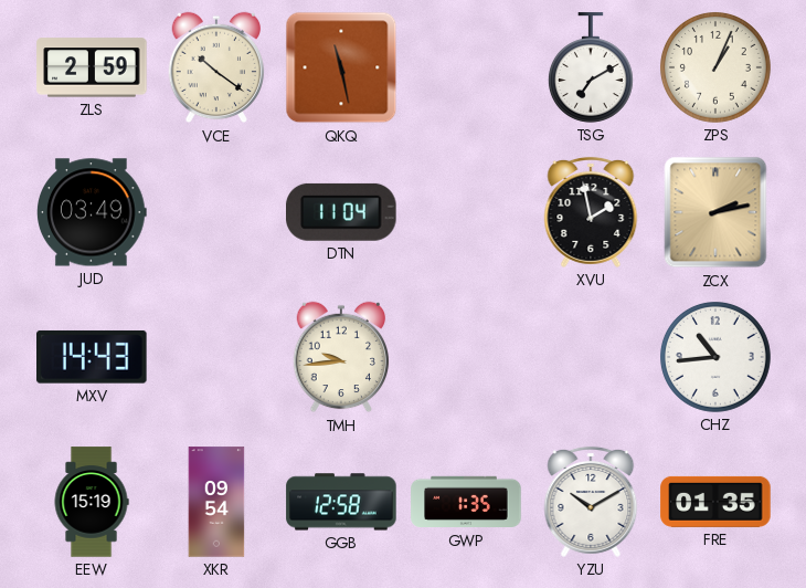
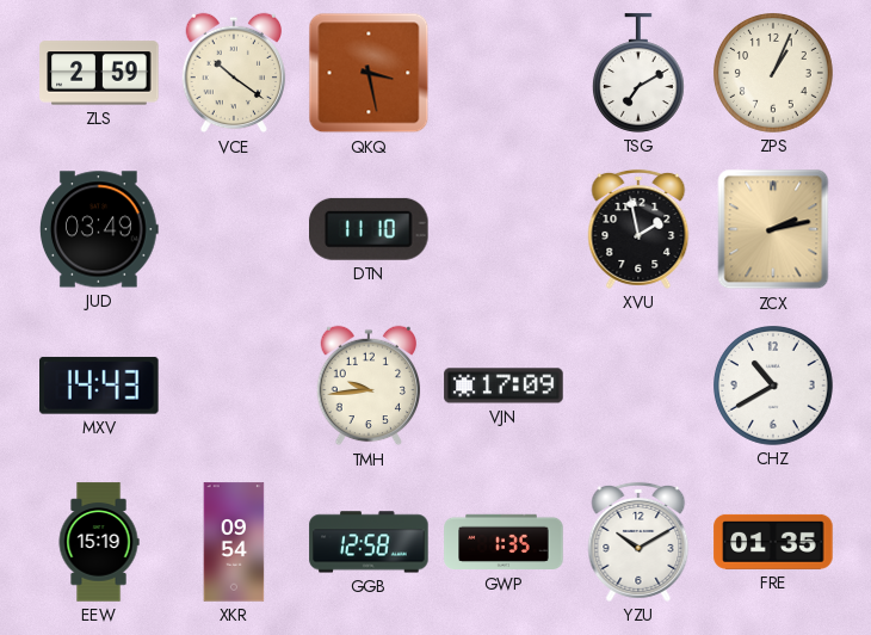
QKQ: 11:28 -> 3:28 (369, 73)
DTN: 11:04 -> 11:10 (370, 229)
VJN: none -> 17:09 (504, 386)
CHZ: 10:44 -> 10:40 (774, 387)
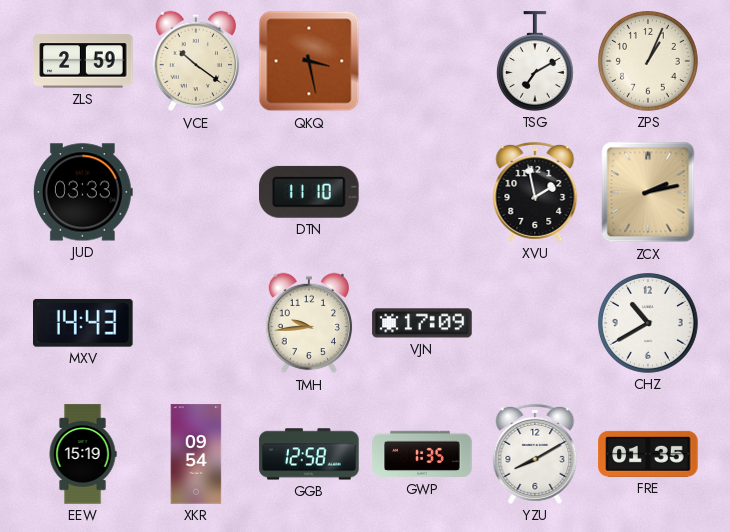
JUD: 03:49 -> 03:33 (84, 192)
YZU: 10:10 -> 8:10 (535, 454)
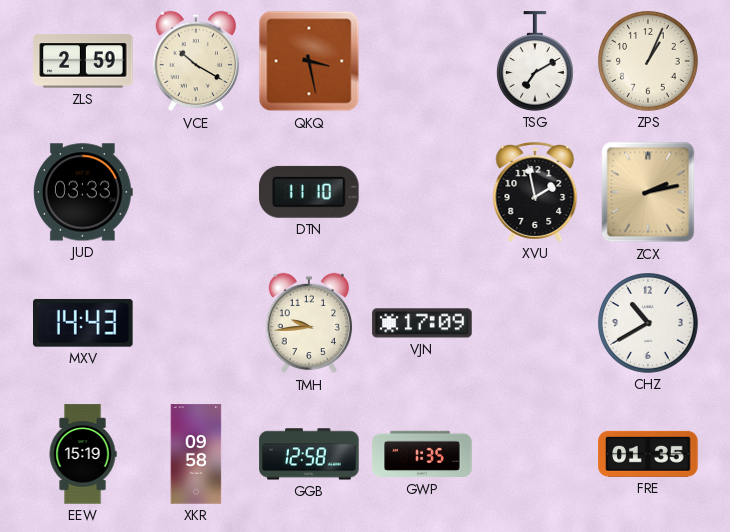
VCE: 10:21 -> 10:20 (196, 61)
XKR: 09:54 -> 09:58 (196, 454)
YZU: 8:10 -> none (535, 454)
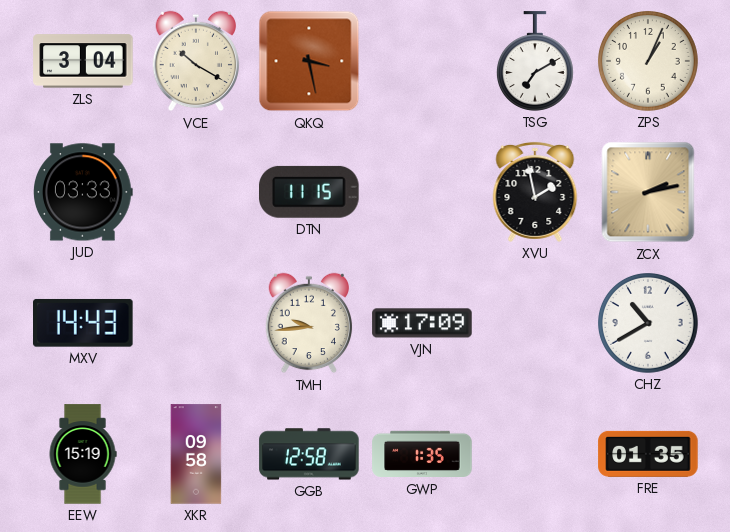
ZLS: 2:59 -> 3:04 (83, 61)
DTN: 11:10 -> 11:15 (310, 192)
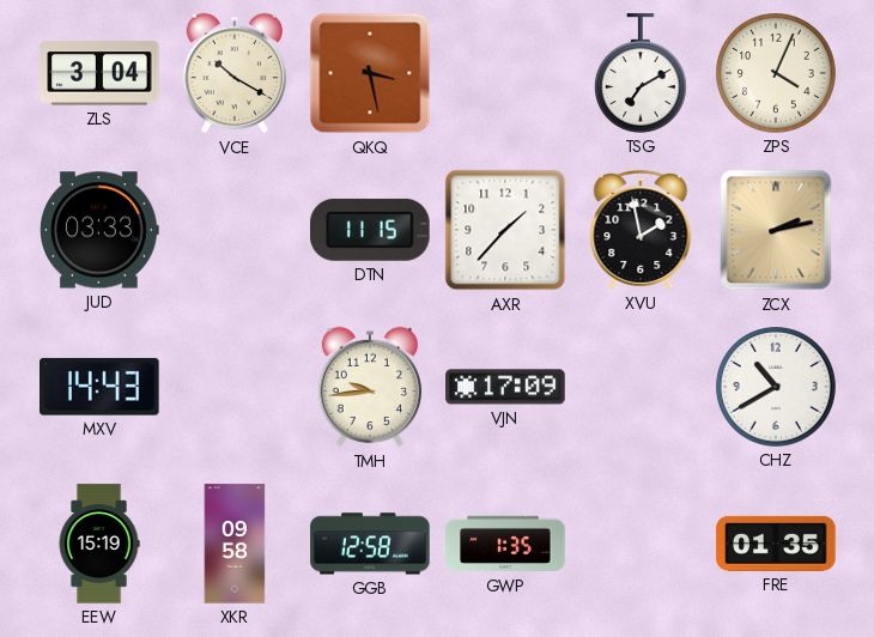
ZPS: 1:04 -> 4:04 (777, 74)
AXR: none -> 1:37 (505, 230)
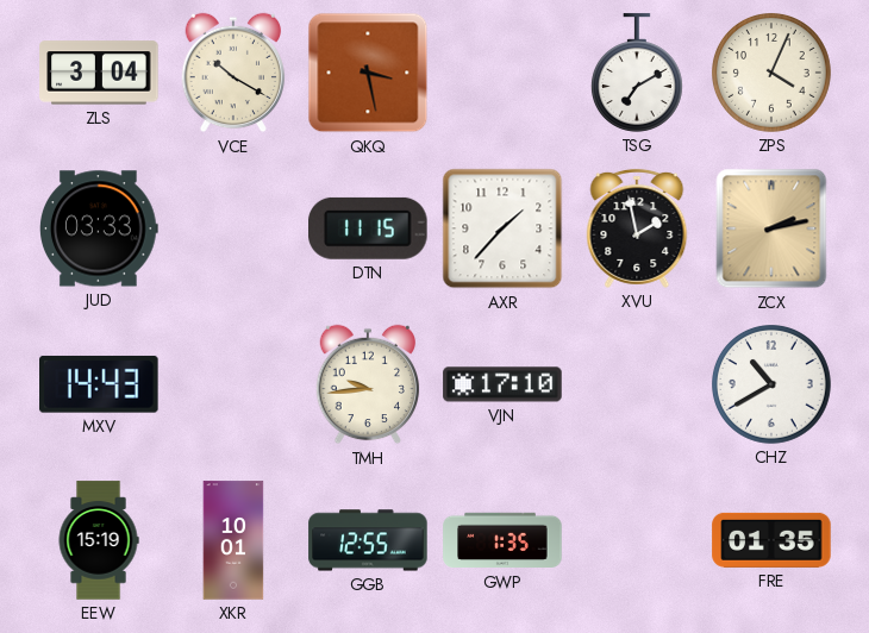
VJN: 17:09 -> 17:10 (502, 384)
XKR: 09:58 -> 10:01 (233, 540)
GGB: 12:58 -> 12:55 (368, 540)
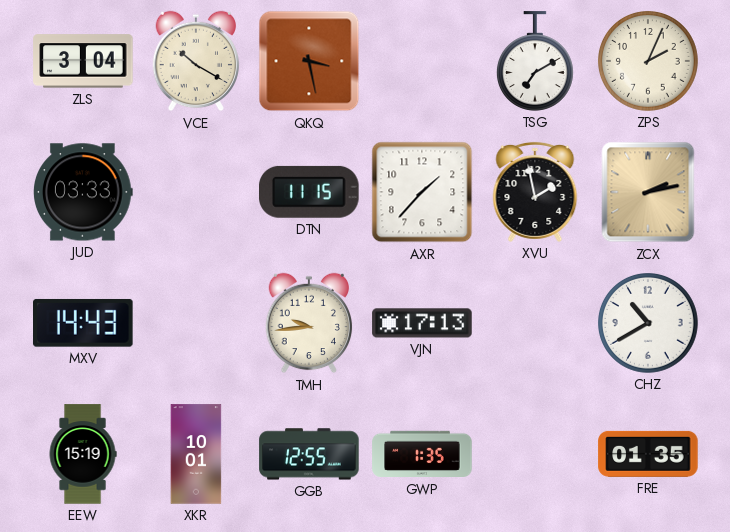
ZPS: 4:04 -> 2:04 (649, 62)
VJN: 17:10 -> 17:13 (422, 323)
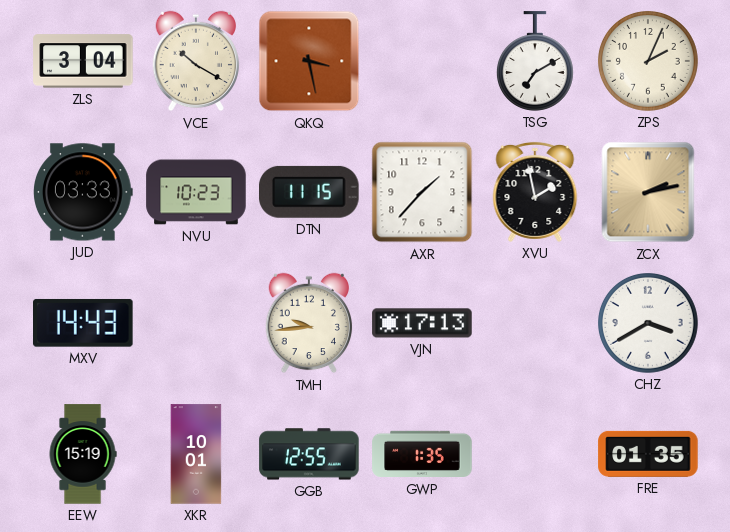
NVU: none -> 10:23 (196, 192)
CHZ: 10:40 -> 3:40 (649, 324)
